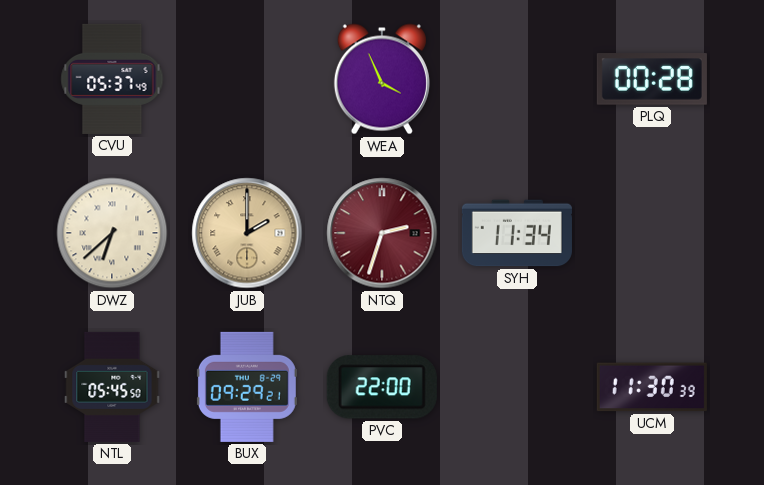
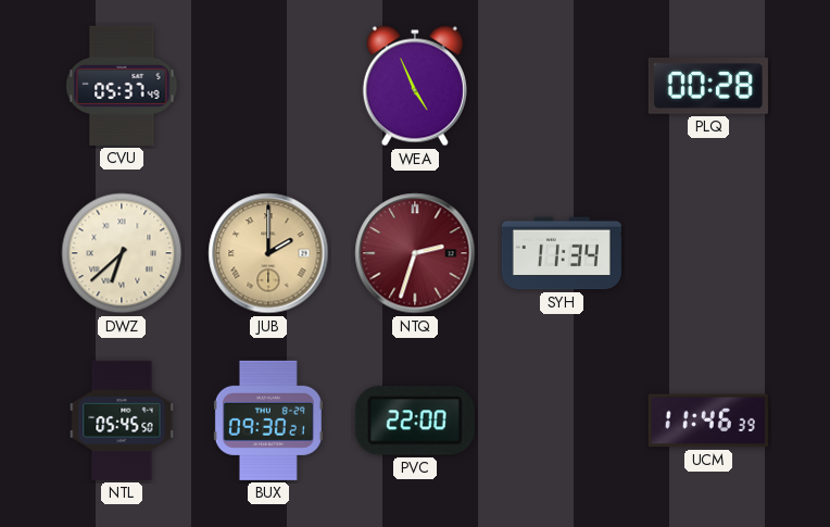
WEA: 3:56 -> 4:56 (415, 86)
BUX: 09:29 -> 09:30 (268, 421)
UCM: 11:30 -> 11:46 (708, 421)
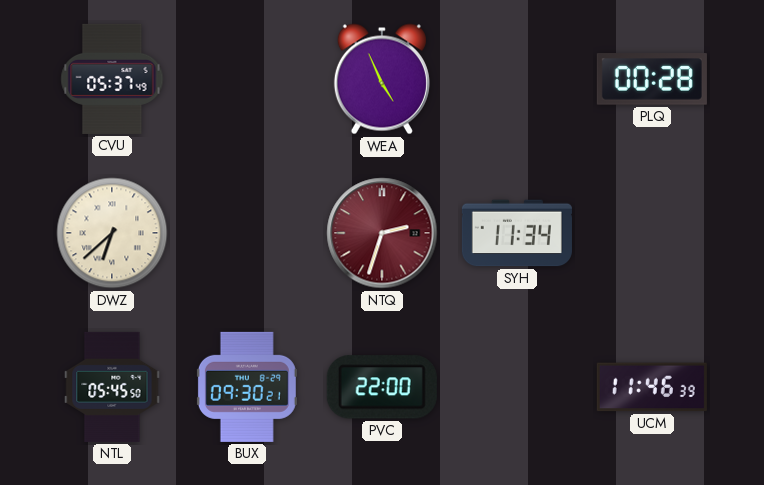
JUB: 2:00 -> none (268, 253)
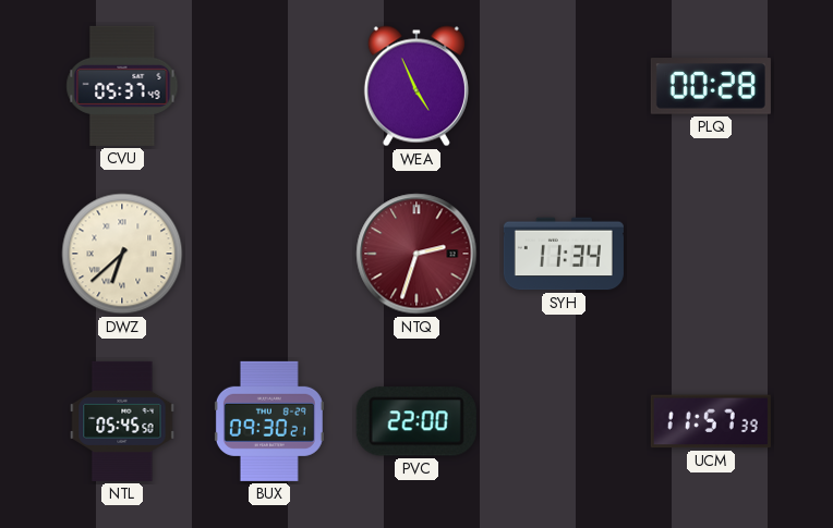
UCM: 11:46 -> 11:57 (711, 421)
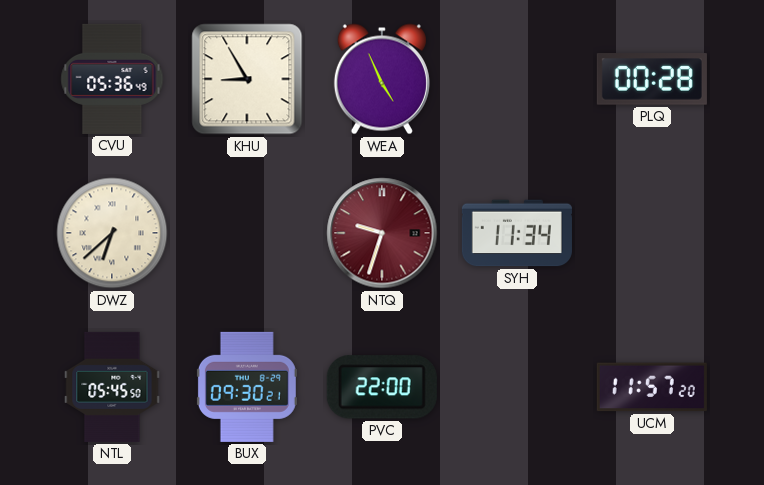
CVU: 05:37 -> 05:36 (112, 79)
KHU: none -> 8:55 (247, 79)
NTQ: 2:33 -> 9:33 (382, 233)
UCM: 11:57:39 -> 11:57:20 (652, 387)
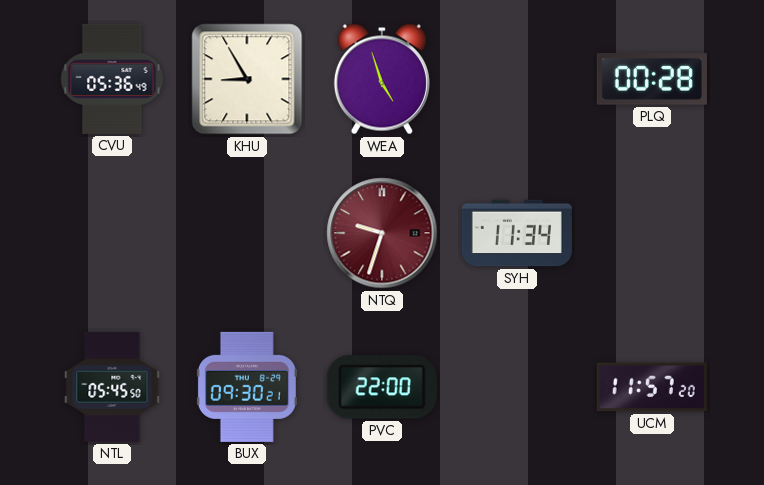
WEA: 4:56 -> 4:57 (382, 79)
DWZ: 6:38 -> none (112, 233)
